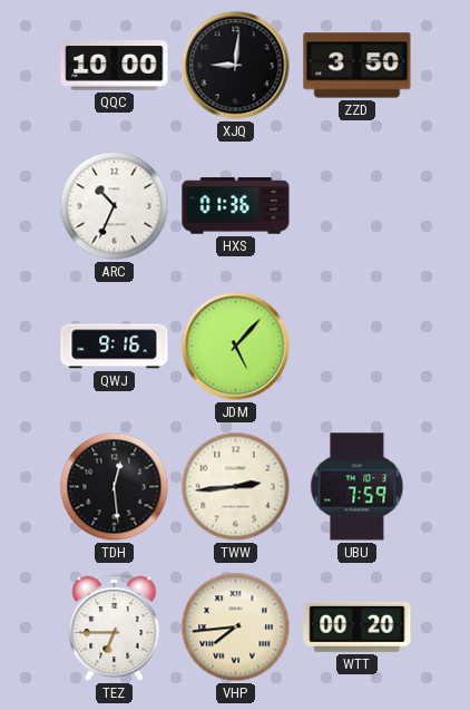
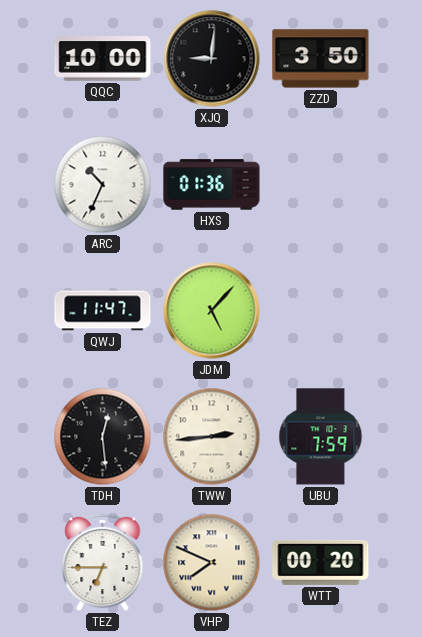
QWJ: 9:16 -> 11:47 (103, 311)
VHP: 7:44 -> 7:49 (212, 563)
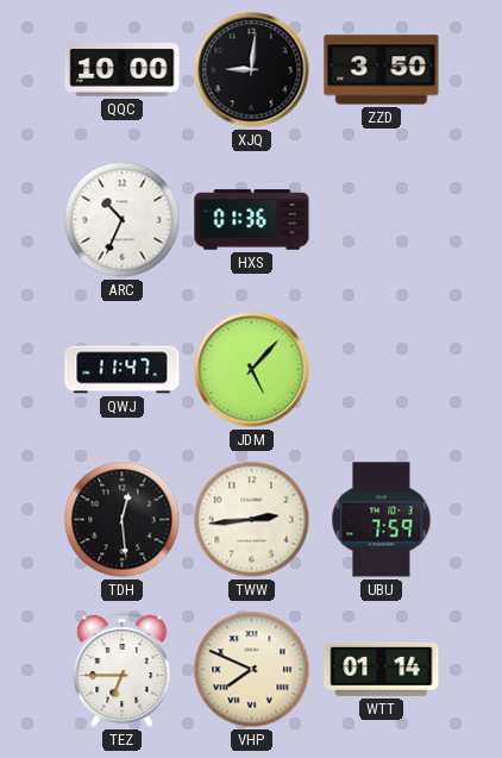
WTT: 00:20 -> 01:14 (382, 669)
